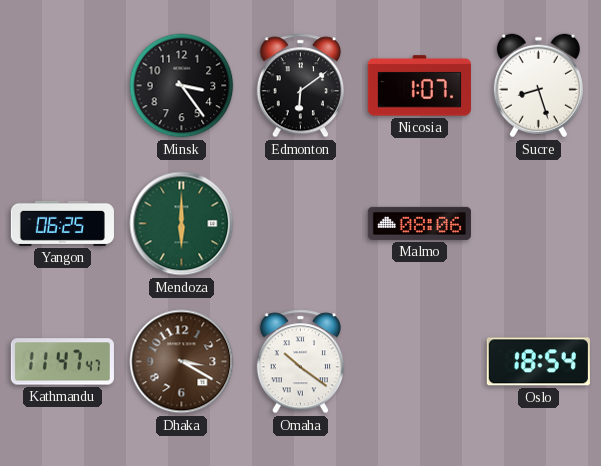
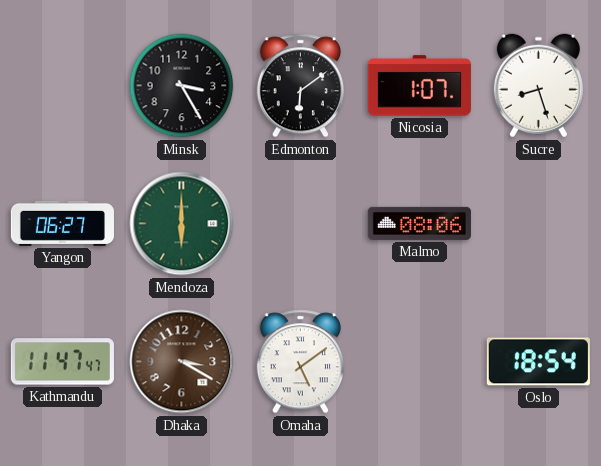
Minsk: 3:24 -> 3:25 (182, 86)
Yangon: 06:25 -> 06:27 (62, 223)
Omaha: 10:21 -> 5:09 (300, 362)
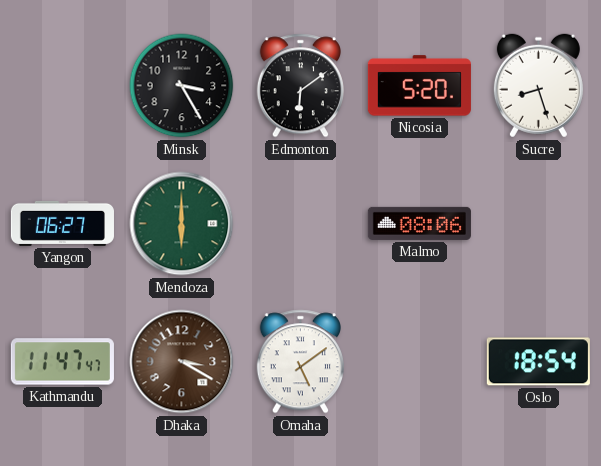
Nicosia: 1:07 -> 5:20 (419, 86)
